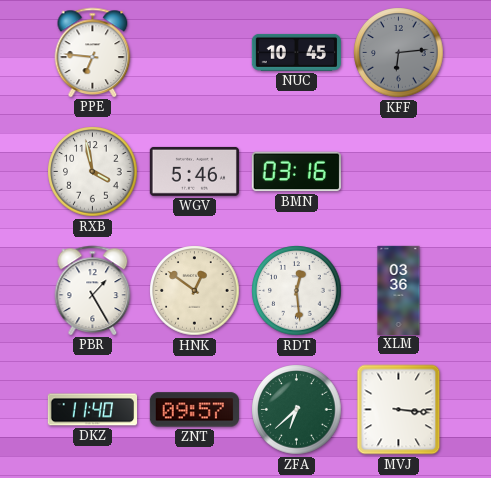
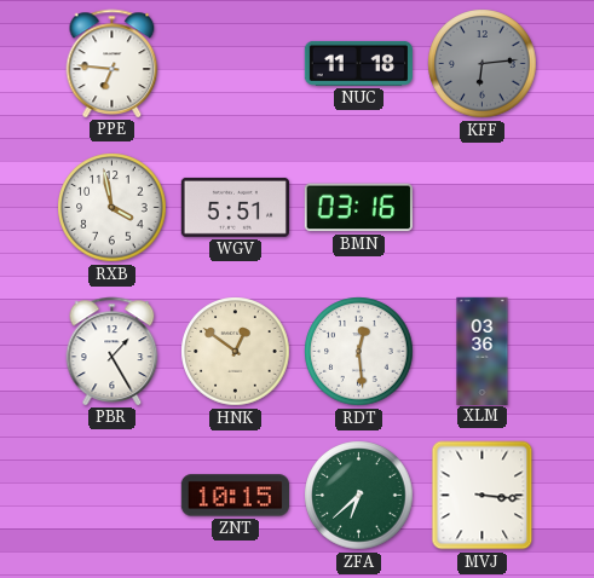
NUC: 10:45 -> 11:18 (358, 63)
WGV: 5:46 -> 5:51 (235, 207)
DKZ: 11:40 -> none (92, 410)
ZNT: 09:57 -> 10:15 (235, 496)
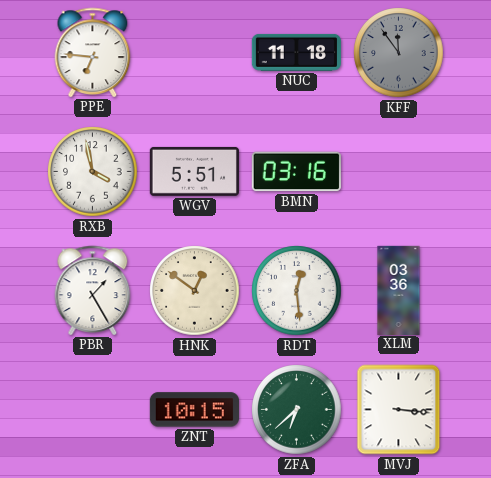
KFF: 6:14 -> 11:54 (399, 53)
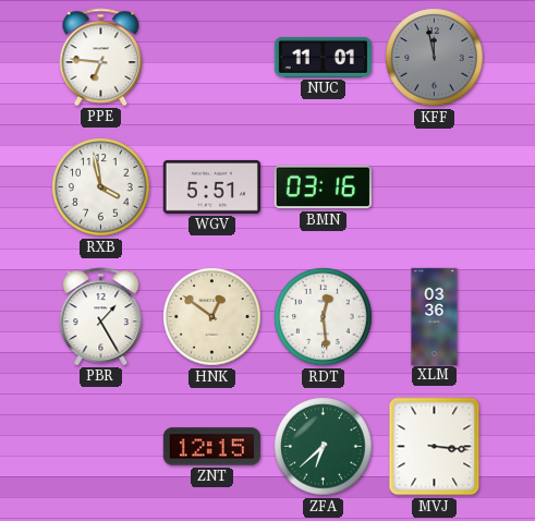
NUC: 11:18 -> 11:01 (323, 57)
KFF: 11:54 -> 11:58 (435, 58)
ZNT: 10:15 -> 12:15 (211, 447)
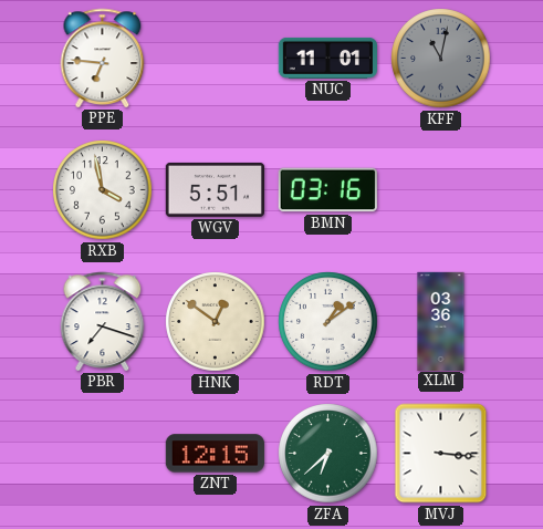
KFF: 11:58 -> 11:02 (441, 59)
PBR: 1:25 -> 7:18 (103, 321)
RDT: 12:29 -> 1:09 (328, 322)
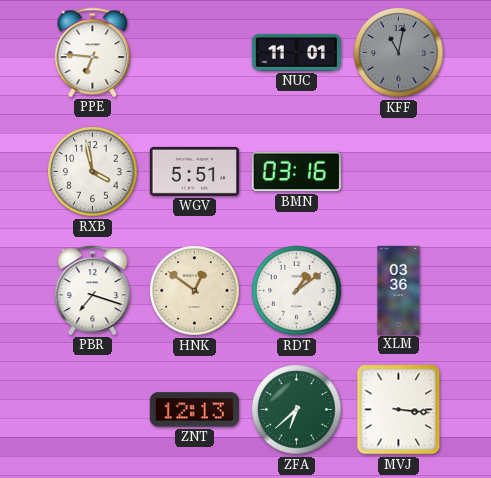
ZNT: 12:15 -> 12:13 (194, 410)
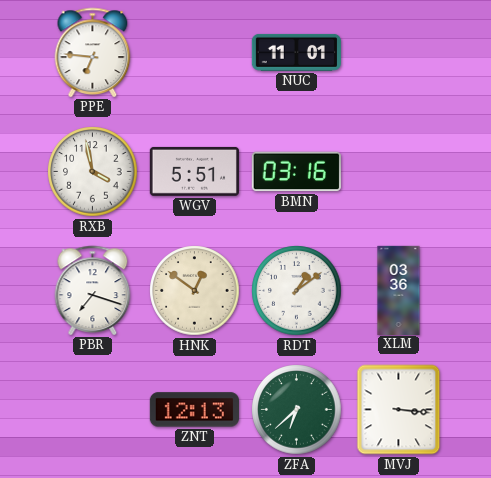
KFF: 11:02 -> none (399, 53)
